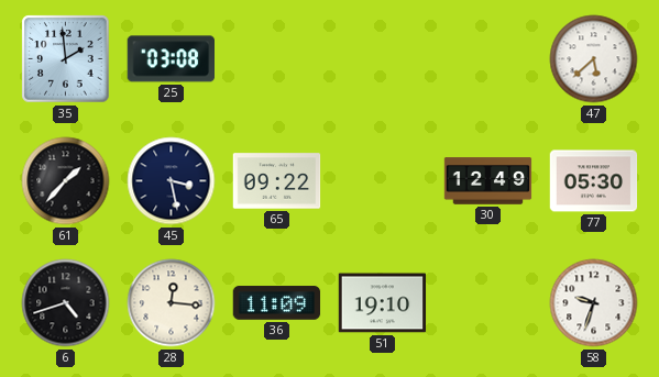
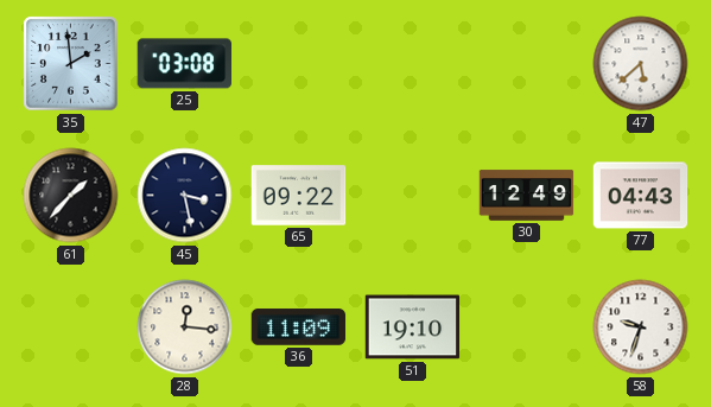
77: 05:30 -> 04:43 (641, 196)
6: 4:42 -> none (66, 303)
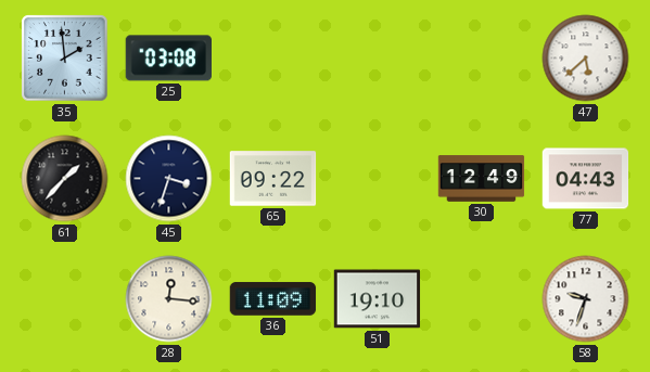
45: 3:28 -> 3:33 (169, 179)
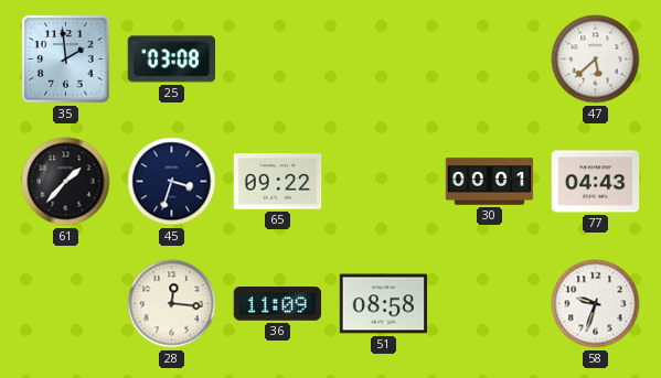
30: 12:49 -> 00:01 (490, 182)
51: 19:10 -> 08:58 (384, 304)
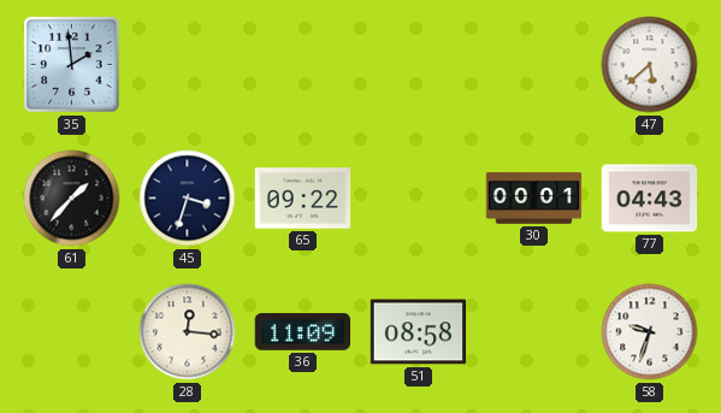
25: 03:08 -> none (171, 60)
